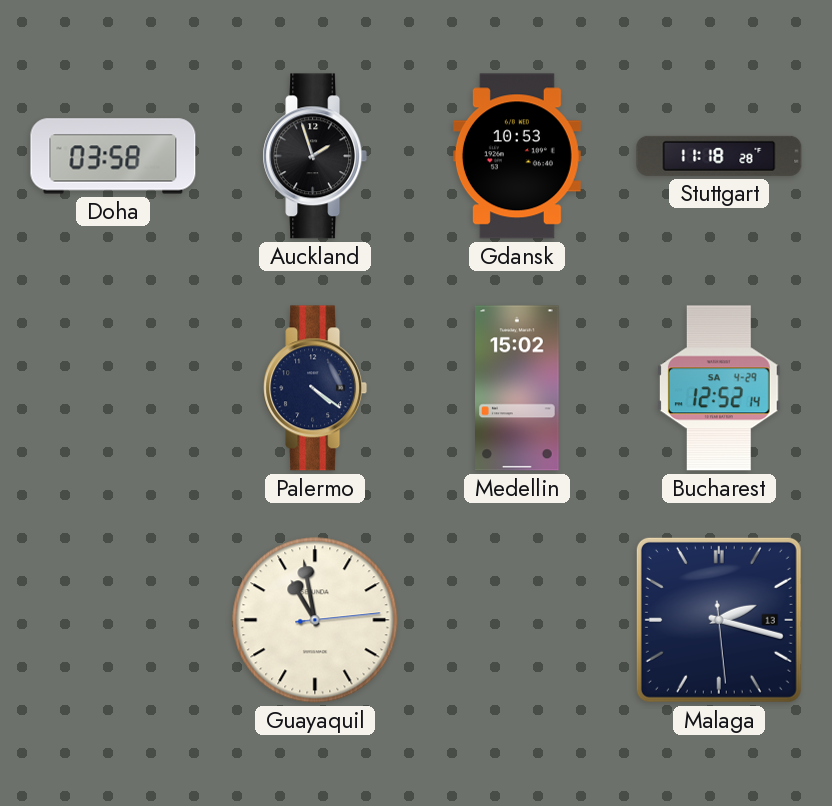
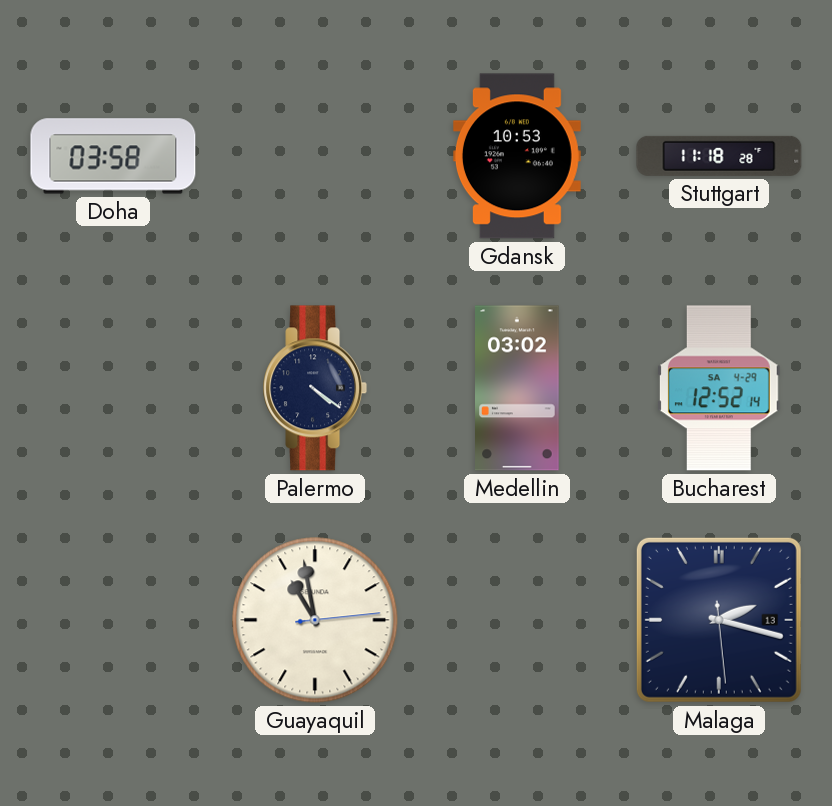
Auckland: 1:57 -> none (315, 156)
Medellin: 15:02 -> 03:02 (518, 388)
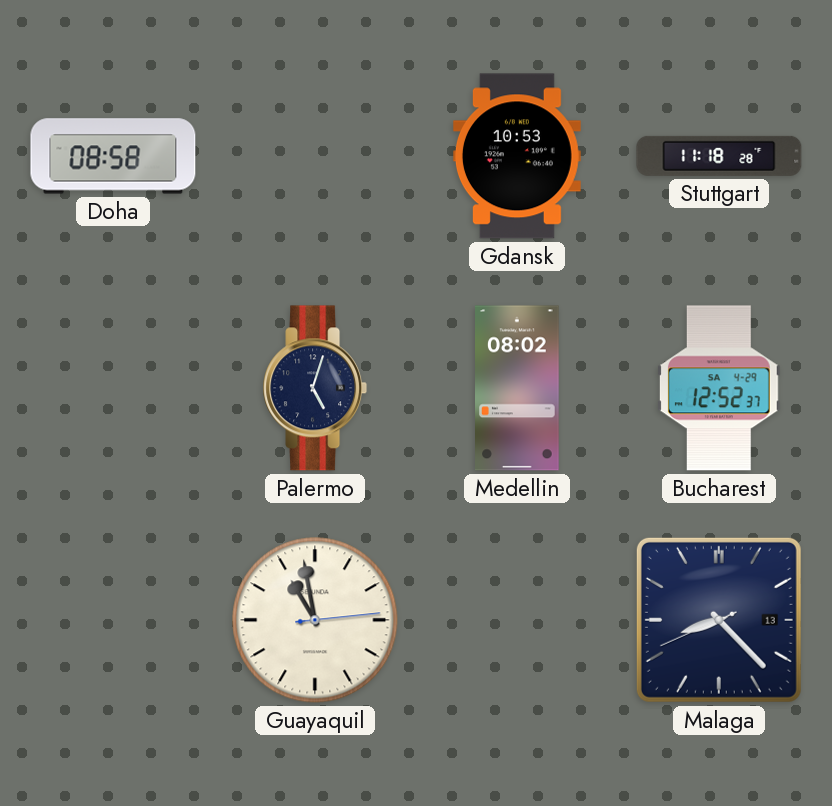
Doha: 03:58 -> 08:58 (113, 156)
Palermo: 4:21 -> 5:03 (315, 388)
Medellin: 03:02 -> 08:02 (518, 388)
Bucharest: 12:52:14 -> 12:52:37 (719, 388)
Malaga: 2:17 -> 8:22 (719, 620)
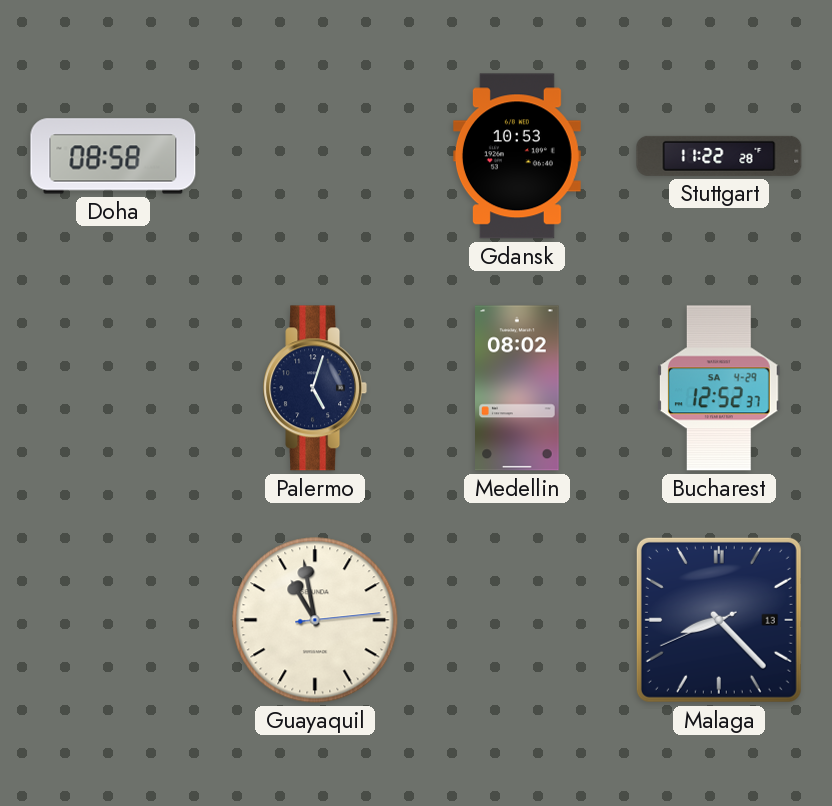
Stuttgart: 11:18 -> 11:22 (719, 156)
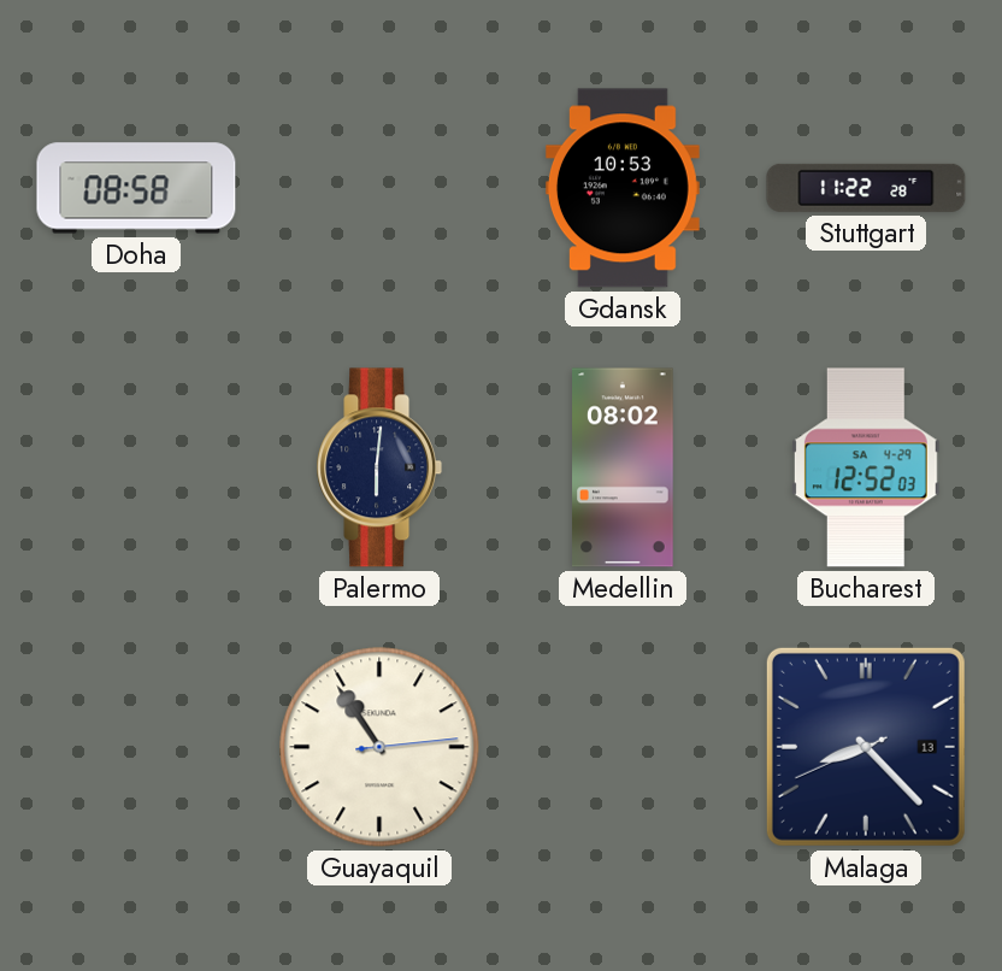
Palermo: 5:03 -> 6:01 (379, 467)
Bucharest: 12:52:37 -> 12:52:03 (866, 467)
Guayaquil: 10:58 -> 10:54 (379, 747)
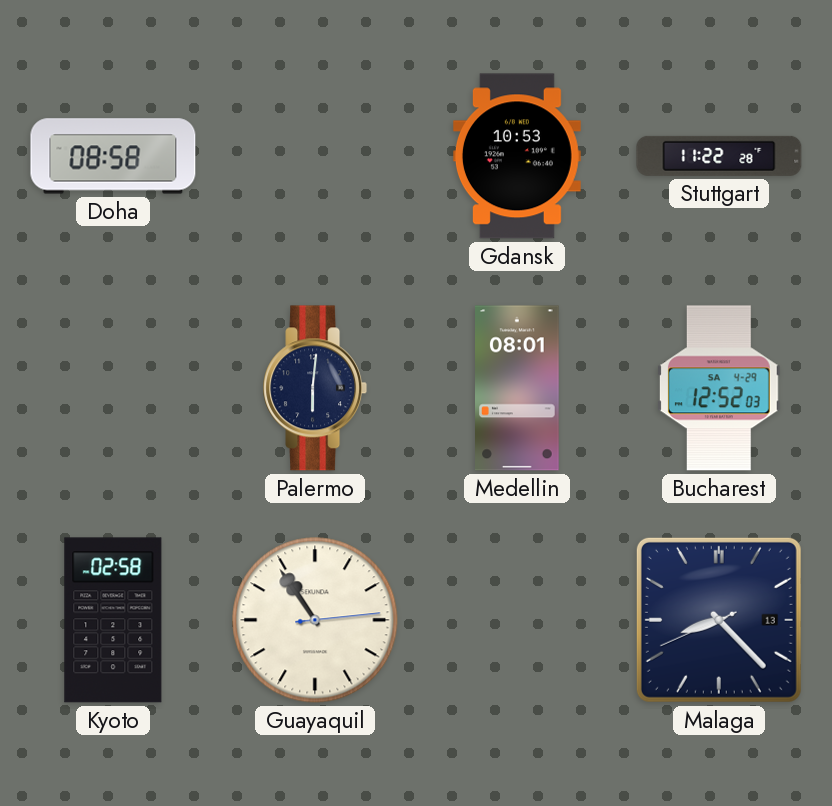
Medellin: 08:02 -> 08:01 (518, 388)
Kyoto: none -> 02:58 (113, 620)
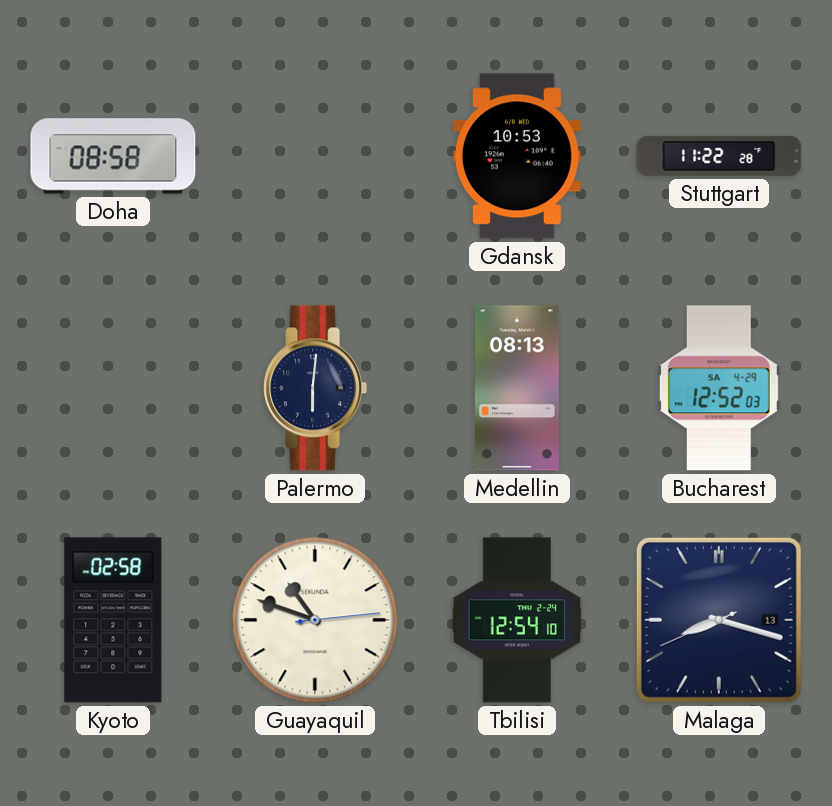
Medellin: 08:01 -> 08:13 (518, 388)
Guayaquil: 10:54 -> 10:48 (315, 620)
Tbilisi: none -> 12:54 (517, 620)
Malaga: 8:22 -> 8:17 (719, 620)
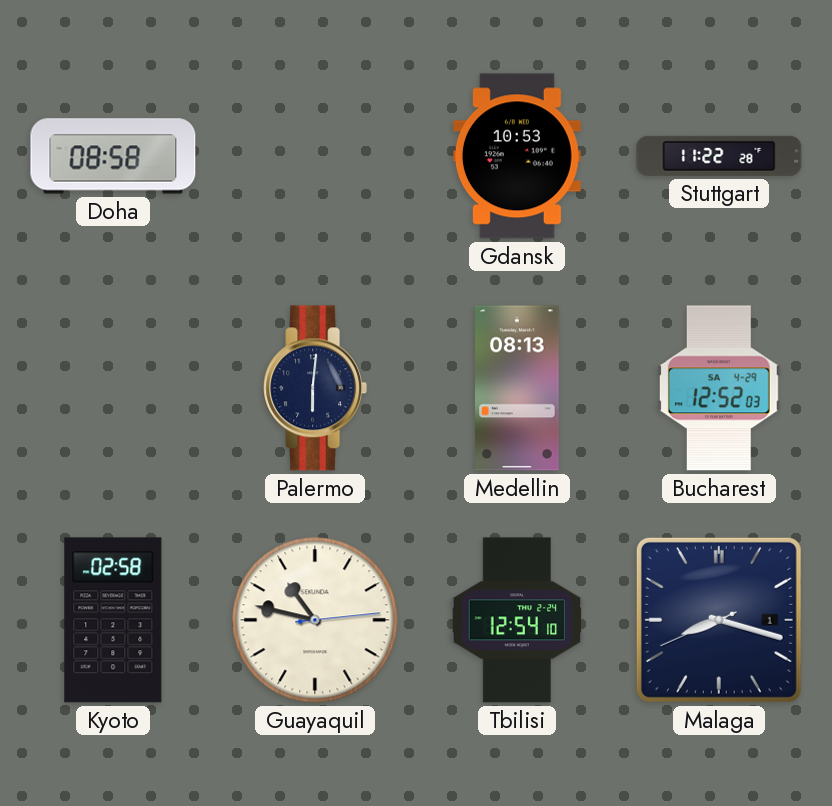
Guayaquil: 10:48 -> 10:47 (315, 620)
Malaga date: 13 -> 1 (719, 620)
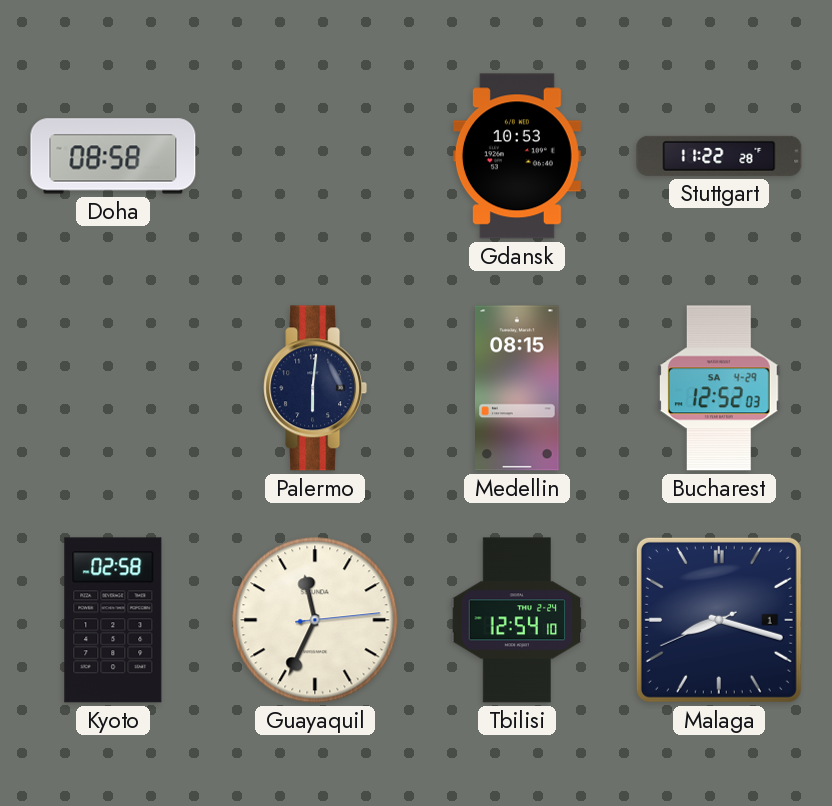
Medellin: 08:13 -> 08:15 (518, 388)
Guayaquil: 10:47 -> 11:34 (315, 620)
